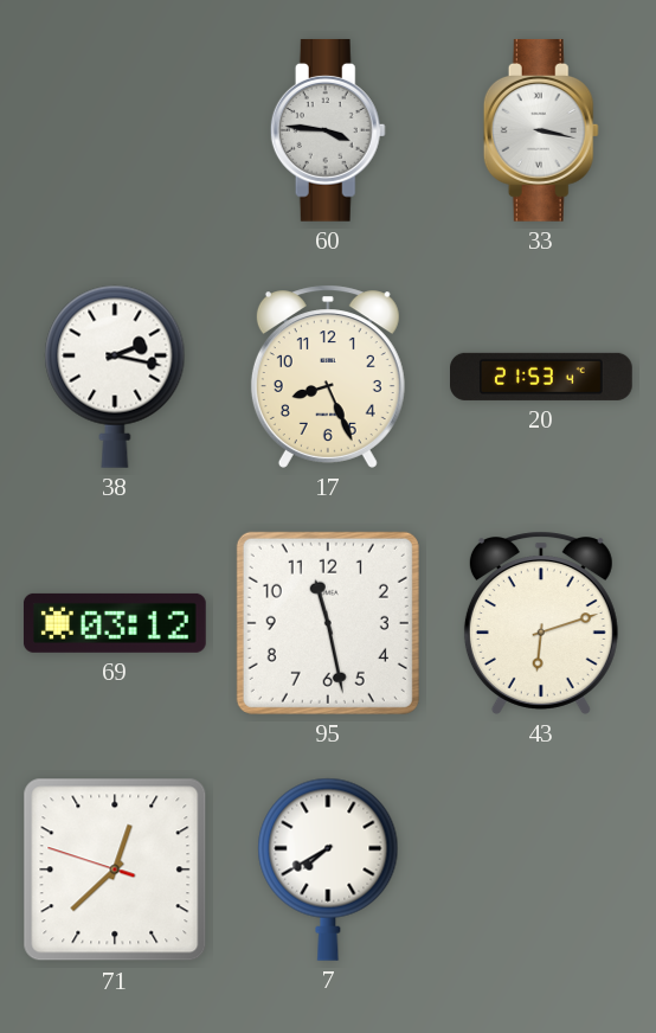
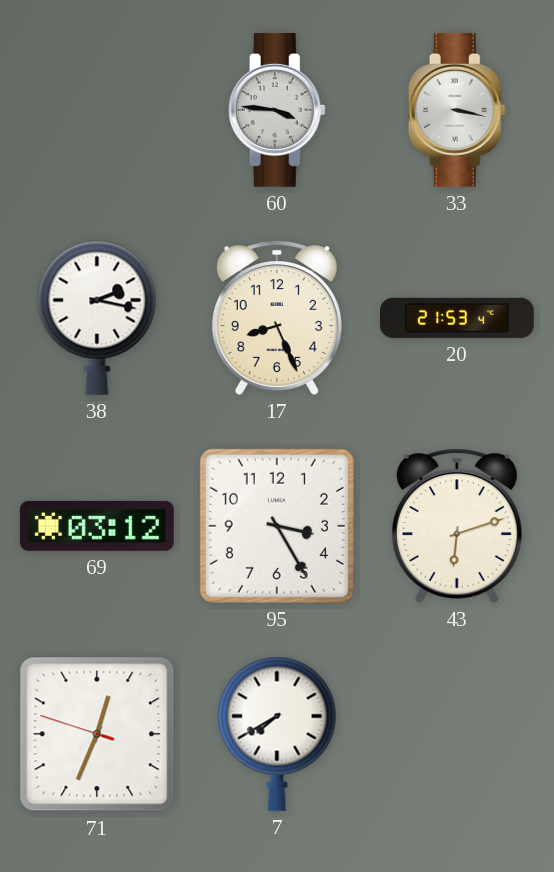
95: 11:28 -> 3:25 (277, 526)
71: 12:37 -> 12:33 (97, 734)
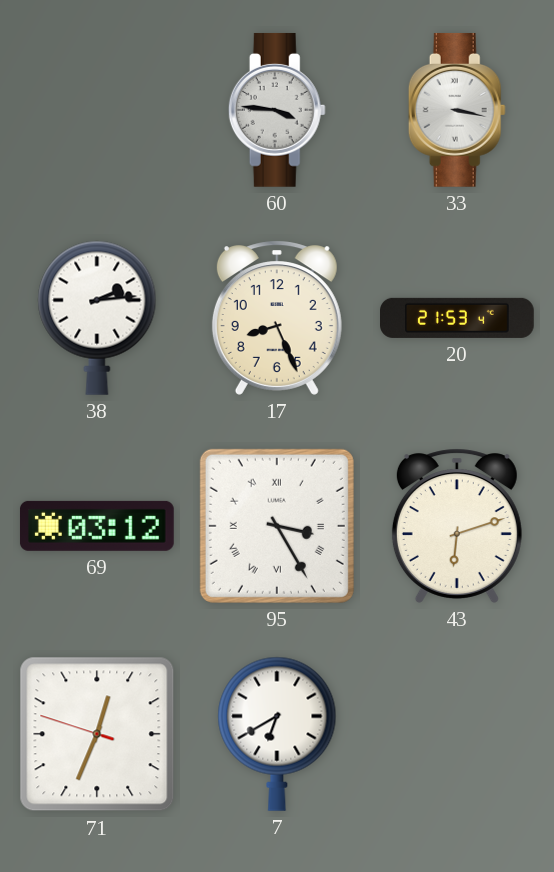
38: 2:17 -> 2:14 (97, 318)
95 numerals: Arabic -> Roman (277, 526)
7: 7:40 -> 6:40 (277, 734)
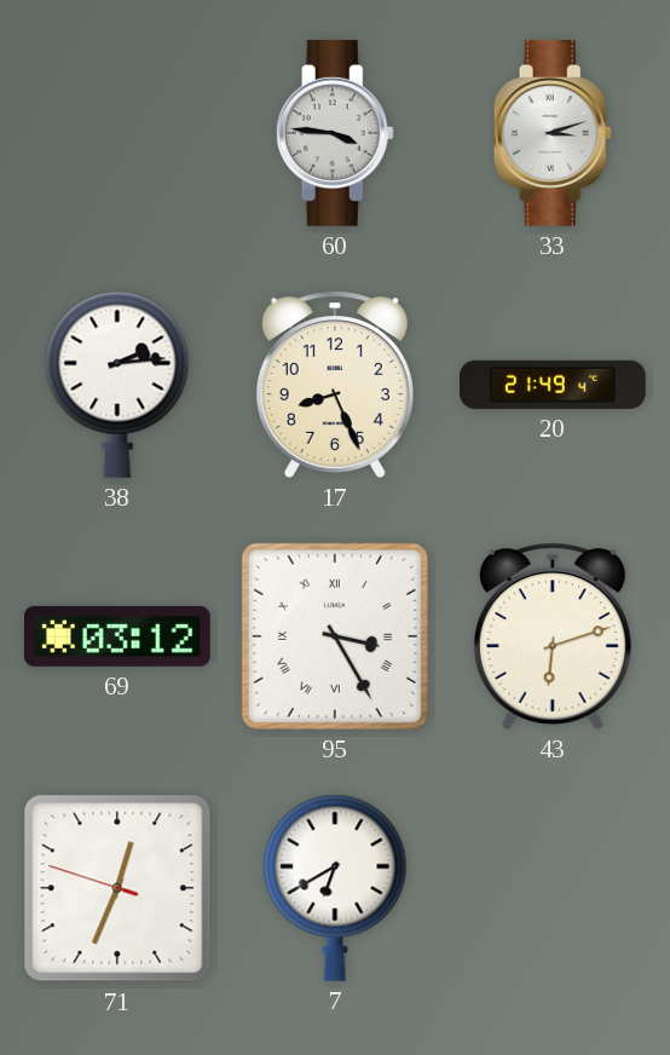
33: 3:17 -> 3:12 (553, 133)
20: 21:53 -> 21:49 (554, 385)
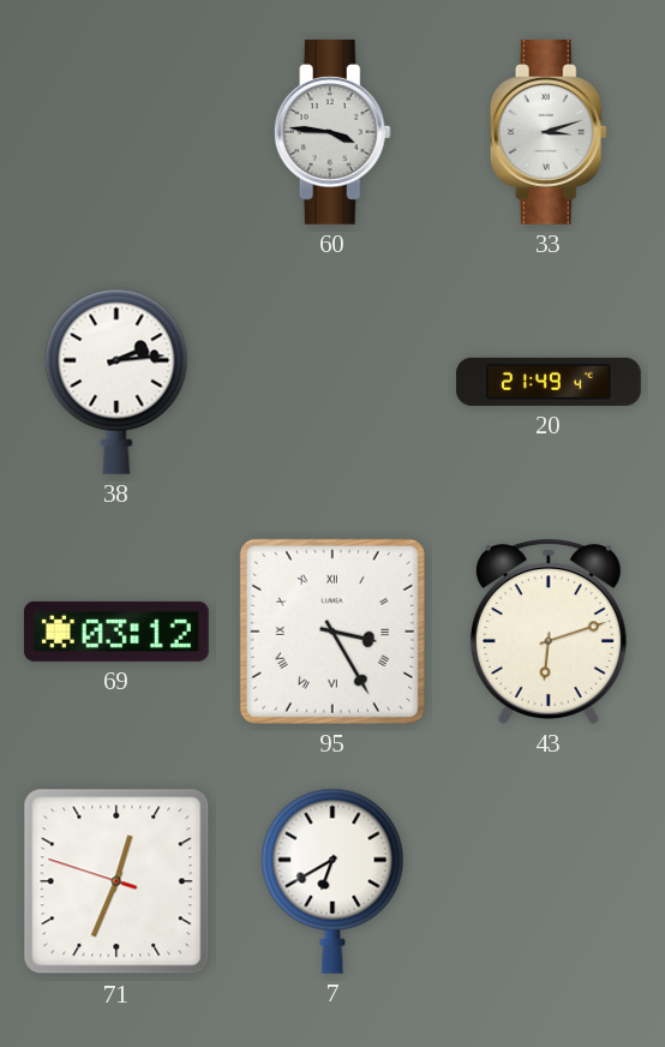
17: 8:26 -> none (335, 385)
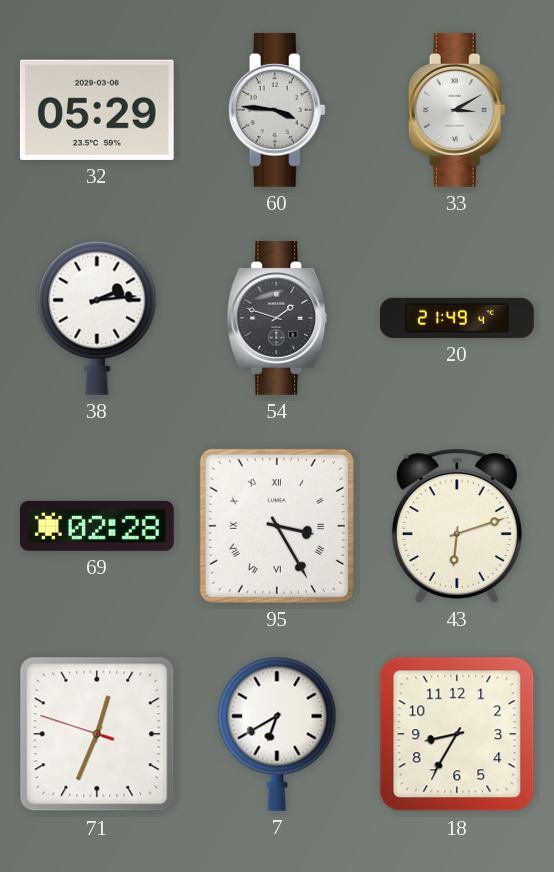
32: none -> 05:29 (97, 110)
33: 3:12 -> 3:10 (457, 110)
54: none -> 1:48 (277, 318)
69: 03:12 -> 02:28 (97, 526)
18: none -> 8:35 (457, 734)
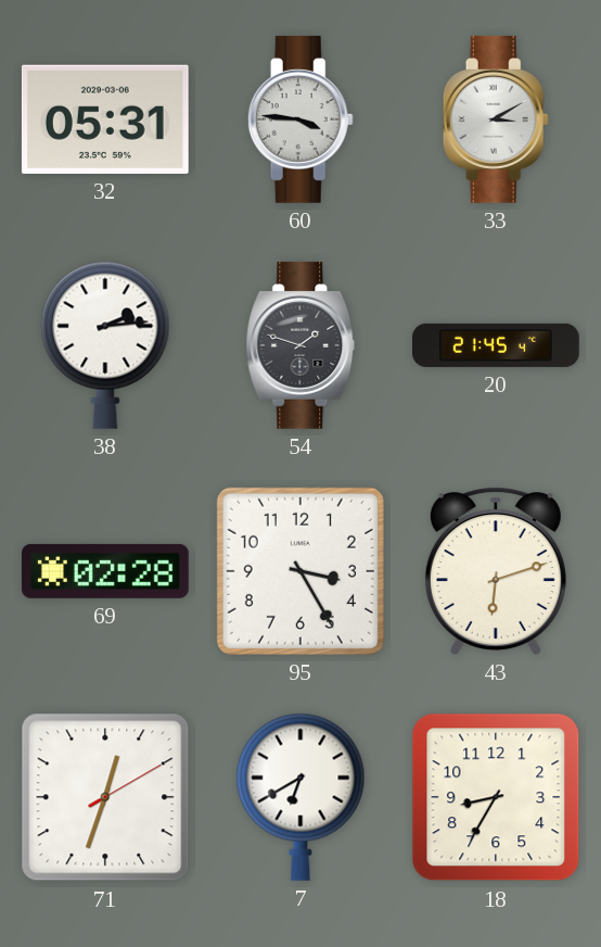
32: 05:29 -> 05:31 (105, 119)
20: 21:49 -> 21:45 (497, 345)
95 numerals: Roman -> Arabic (300, 571)
71: 12:33:48 -> 12:33:10 (105, 797)
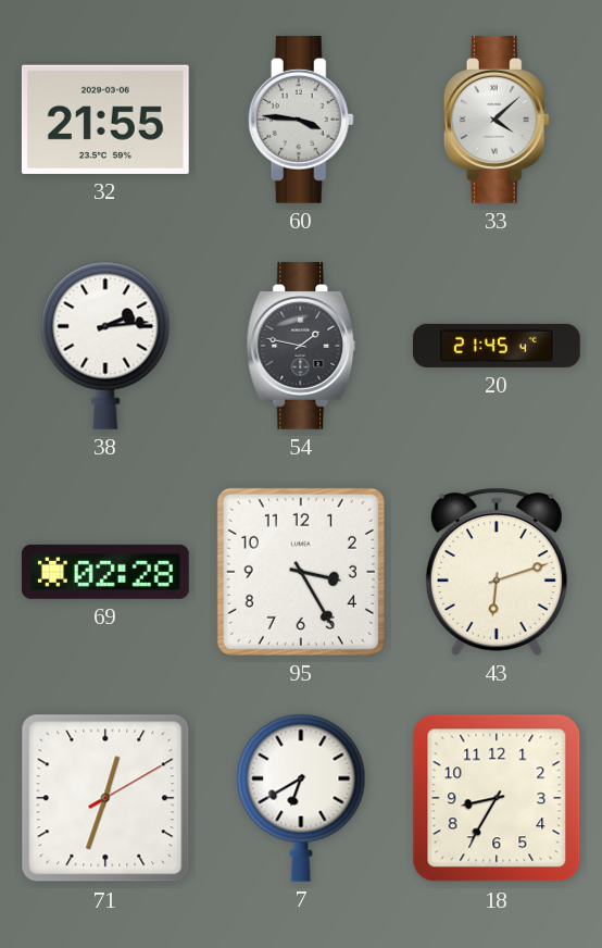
32: 05:31 -> 21:55 (105, 120)
33: 3:10 -> 4:08 (497, 120)
54: 1:48 -> 1:47 (301, 346)
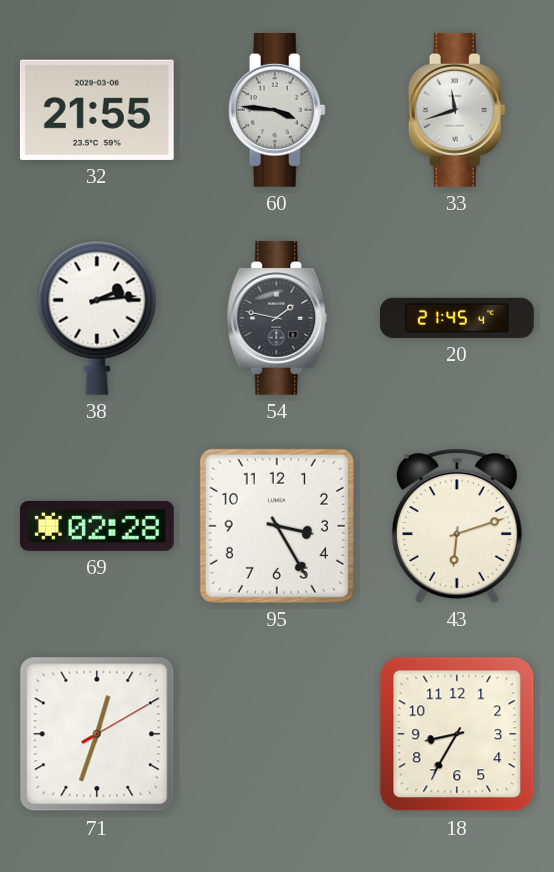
33: 4:08 -> 11:42 (457, 110)
7: 6:40 -> none (301, 798)
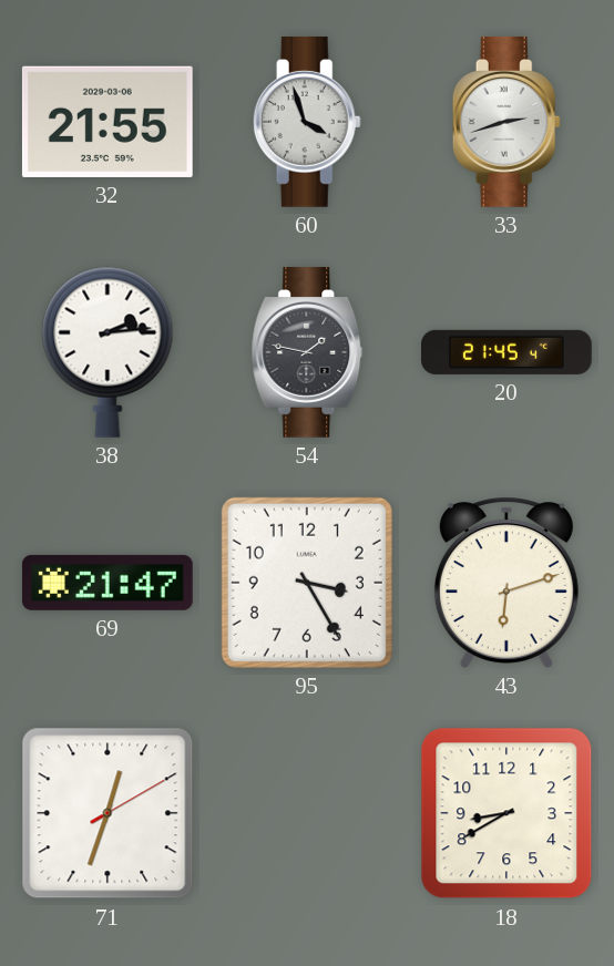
60: 3:46 -> 3:57 (307, 122)
33: 11:42 -> 2:42 (506, 122)
69: 02:28 -> 21:47 (108, 583)
18: 8:35 -> 8:40 (506, 813)
